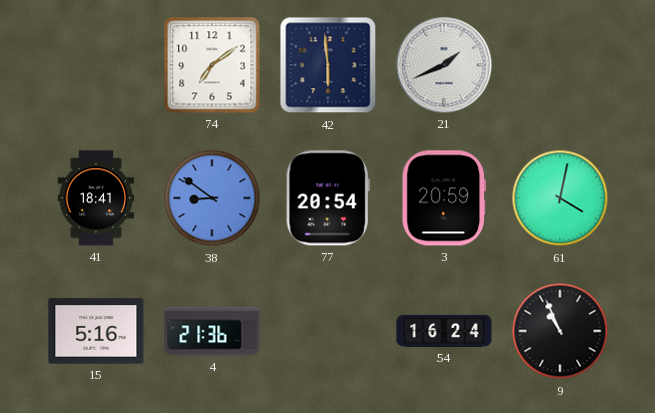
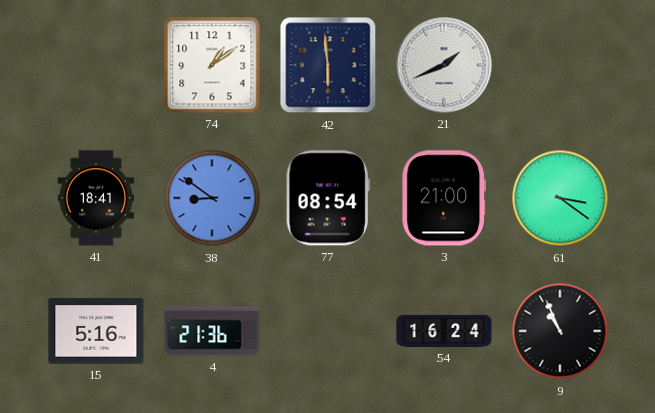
74: 7:09 -> 1:09 (212, 65)
77: 20:54 -> 08:54 (328, 198)
3: 20:59 -> 21:00 (444, 198)
61: 4:02 -> 3:21 (560, 198)
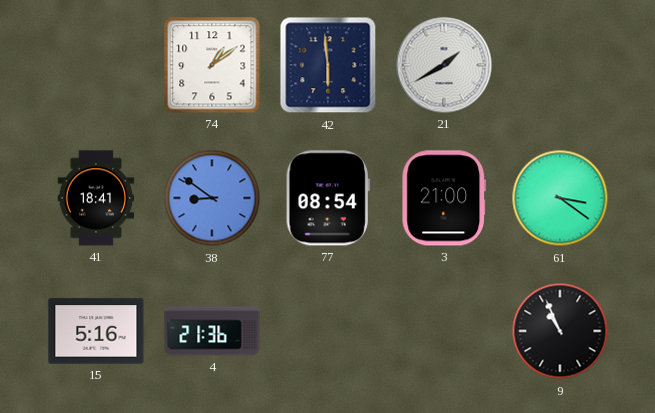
21: 1:41 -> 1:40 (444, 65)
54: 16:24 -> none (444, 331)
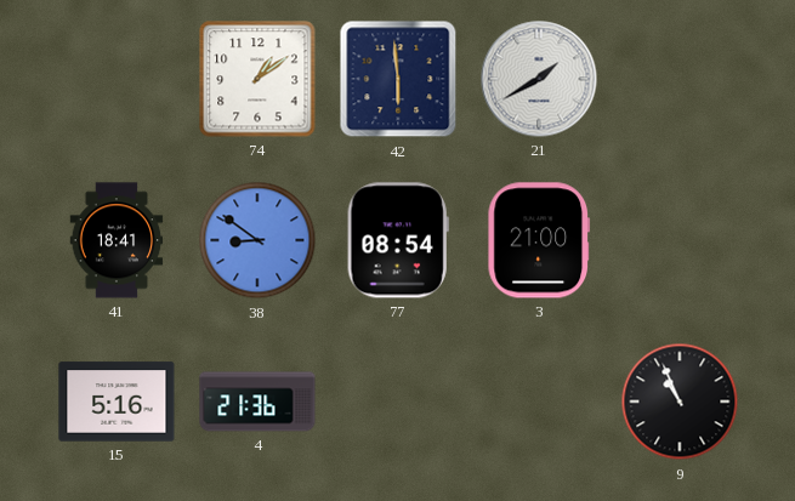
61: 3:21 -> none (560, 198)
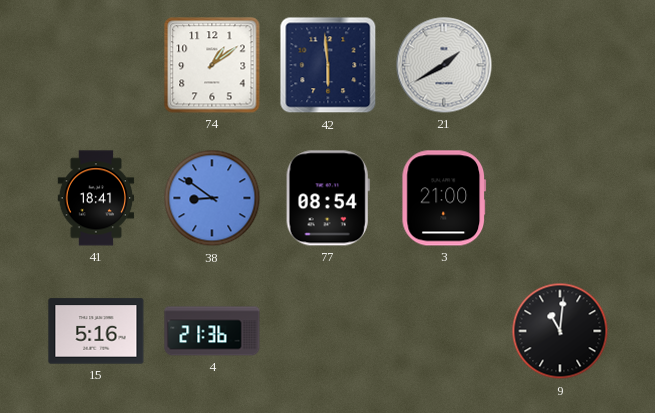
9: 10:56 -> 11:01 (560, 331)
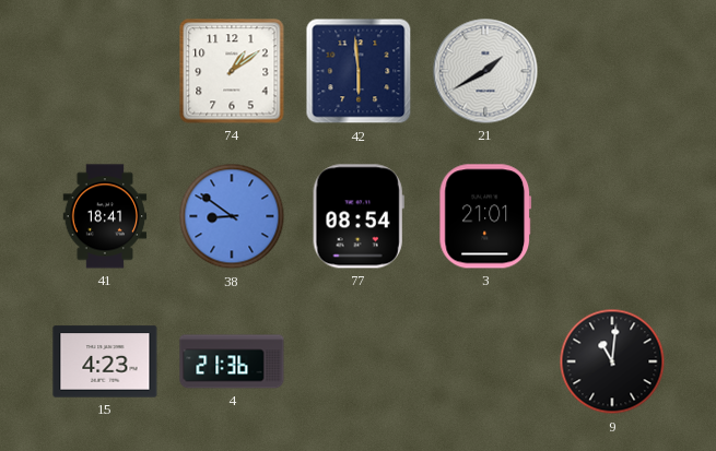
3: 21:00 -> 21:01 (485, 216)
15: 5:16 -> 4:23 (105, 361)
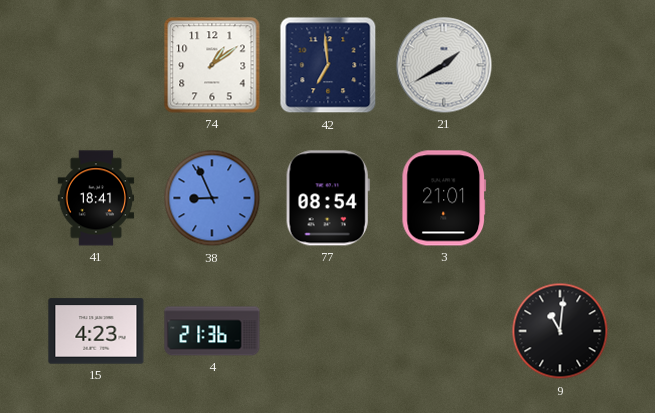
42: 5:59 -> 6:59 (328, 65)
38: 8:51 -> 8:56 (212, 198)
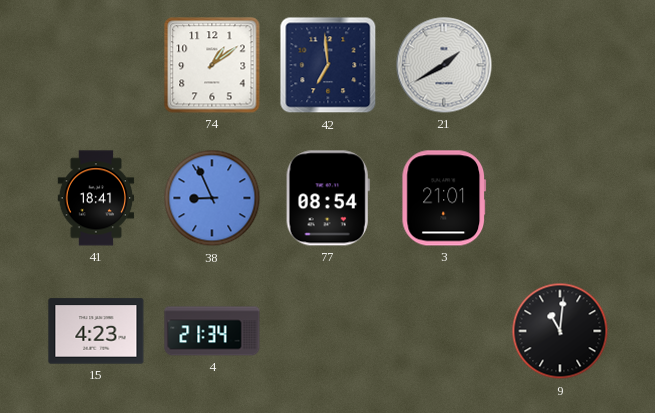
4: 21:36 -> 21:34 (212, 331)
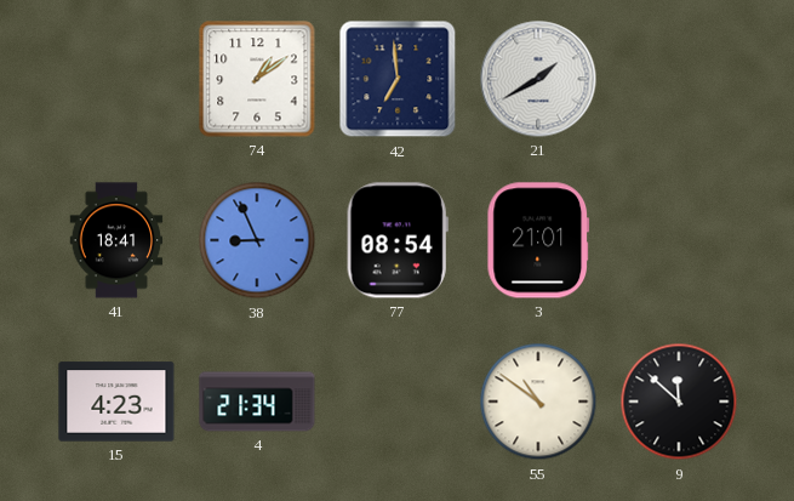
55: none -> 10:51 (538, 402)
9: 11:01 -> 11:52 (679, 402)
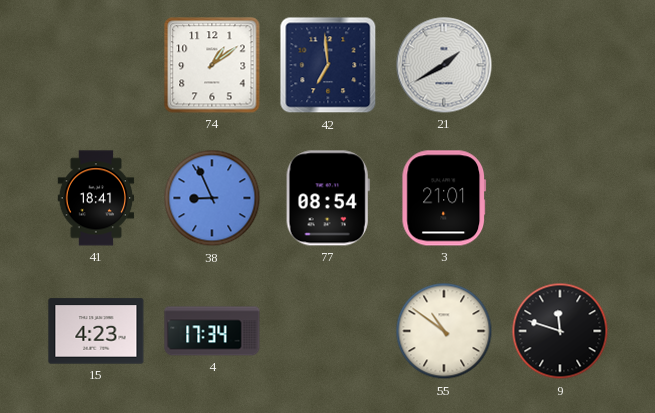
4: 21:34 -> 17:34 (212, 331)
9: 11:52 -> 11:48 (560, 331)
